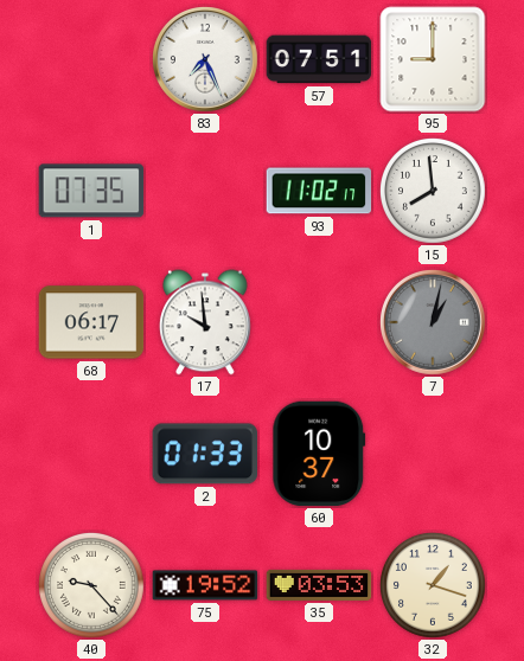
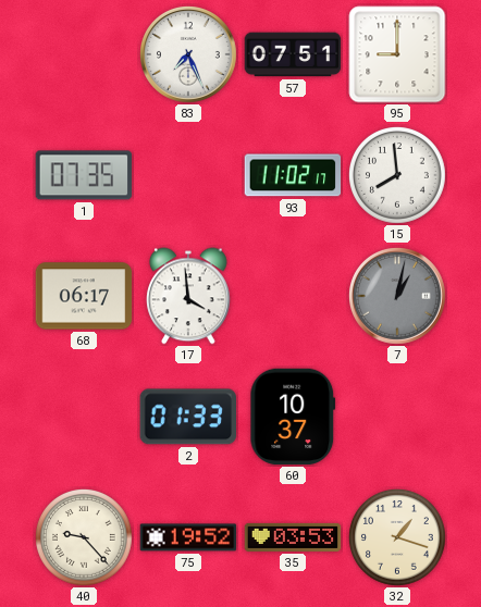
17: 9:59 -> 3:59 (189, 296)
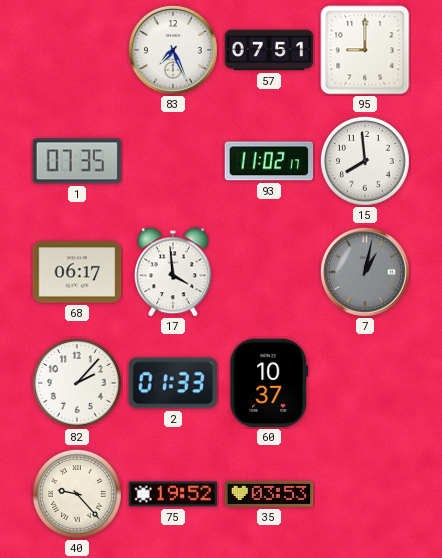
82: none -> 2:07 (78, 384)
32: 1:18 -> none (398, 538)
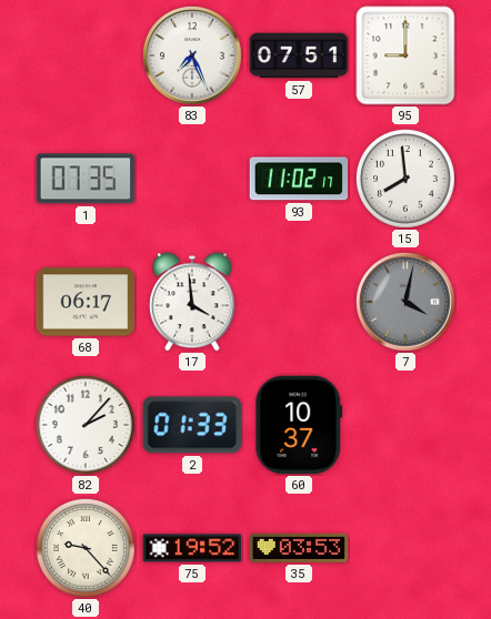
7: 1:02 -> 4:02 (407, 303)
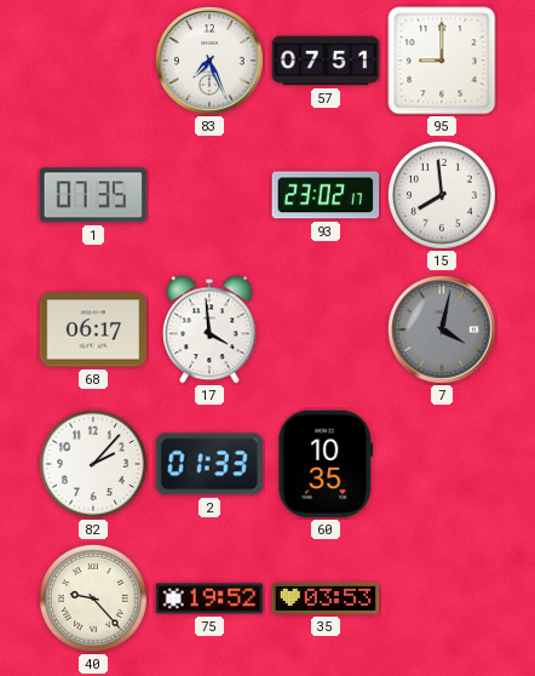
93: 11:02 -> 23:02 (326, 195)
60: 10:37 -> 10:35 (326, 464)
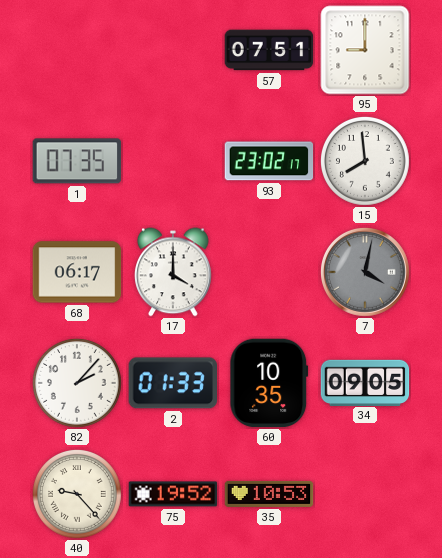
83: 7:26 -> none (211, 62)
17: 3:59 -> 4:00 (174, 272)
34: none -> 09:05 (365, 382)
35: 03:53 -> 10:53 (269, 494)
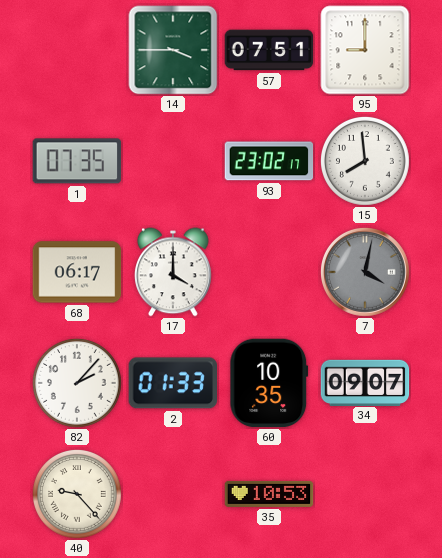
14: none -> 3:45 (173, 50)
34: 09:05 -> 09:07 (365, 382)
75: 19:52 -> none (173, 494)
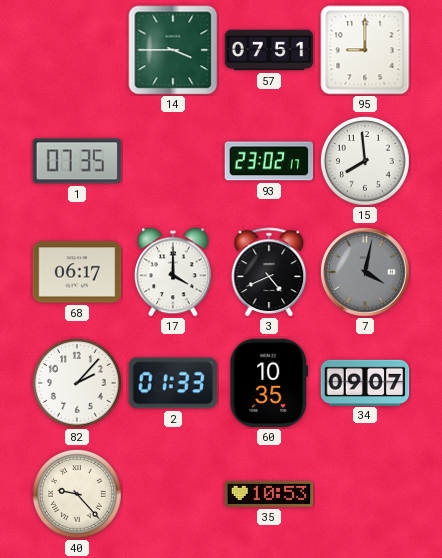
3: none -> 4:41 (269, 272)
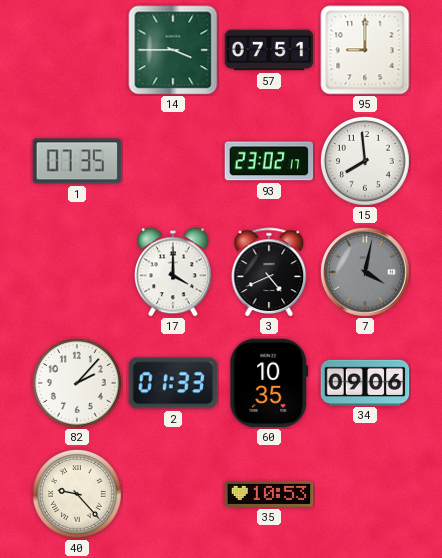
68: 06:17 -> none (77, 272)
34: 09:07 -> 09:06 (365, 382)
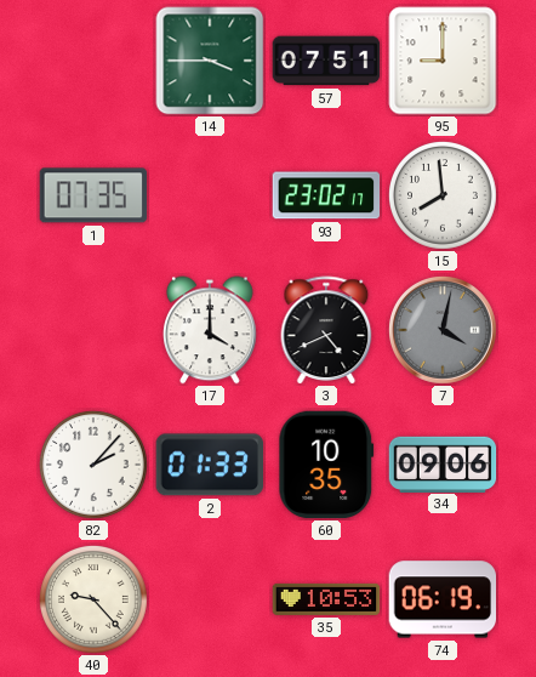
74: none -> 06:19 (443, 599)
